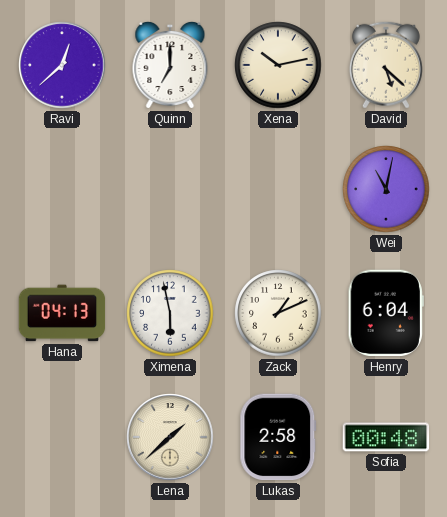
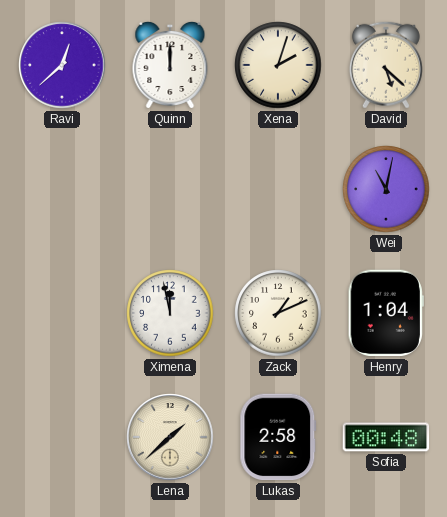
Quinn: 7:00 -> 12:00 (170, 65)
Xena: 10:13 -> 2:03 (278, 65)
Hana: 04:13 -> none (62, 313)
Ximena: 5:58 -> 11:58 (170, 313)
Henry: 6:04 -> 1:04 (386, 313)
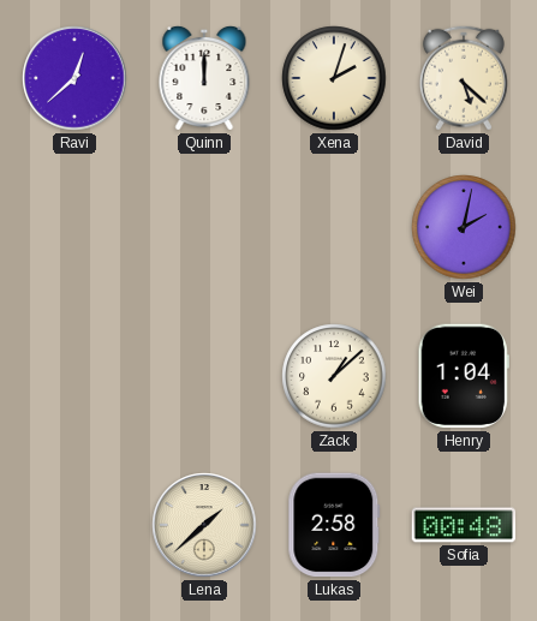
Wei: 11:02 -> 2:02 (464, 227)
Ximena: 11:58 -> none (170, 313)
Zack: 1:11 -> 1:08 (334, 376)
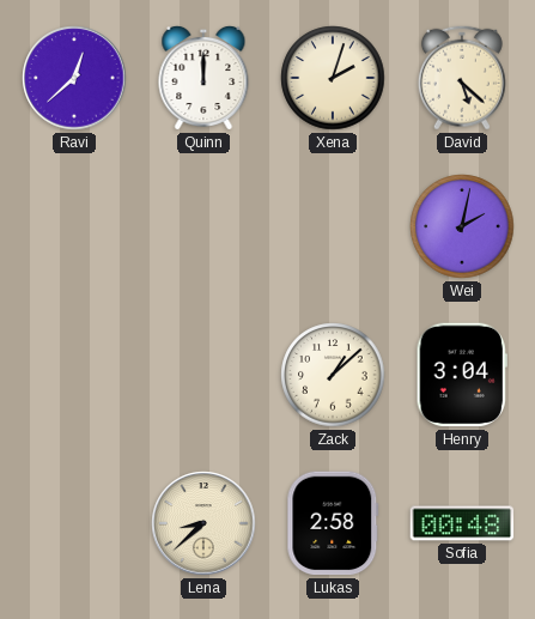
Henry: 1:04 -> 3:04 (462, 375)
Lena: 1:38 -> 8:38 (203, 523)
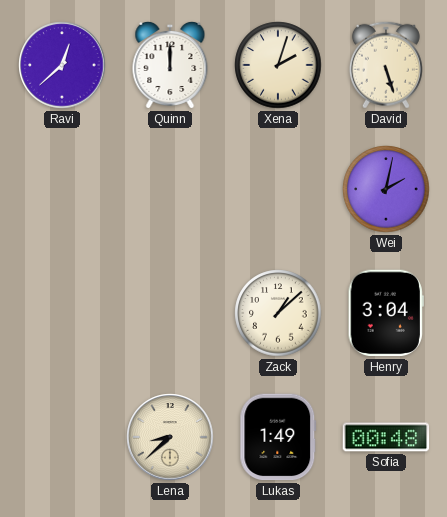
David: 5:22 -> 5:27 (386, 65)
Lukas: 2:58 -> 1:49 (278, 437)
